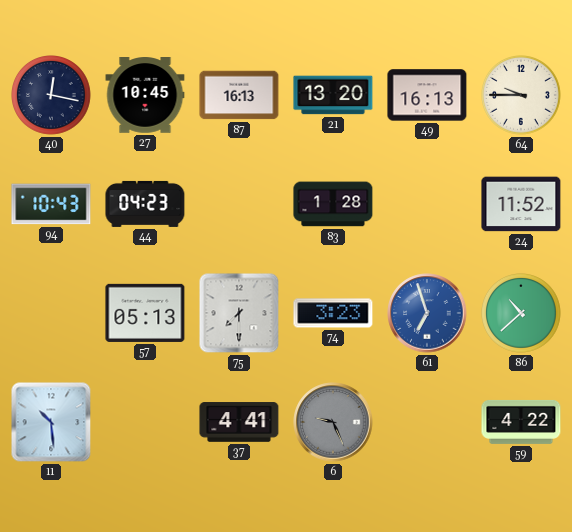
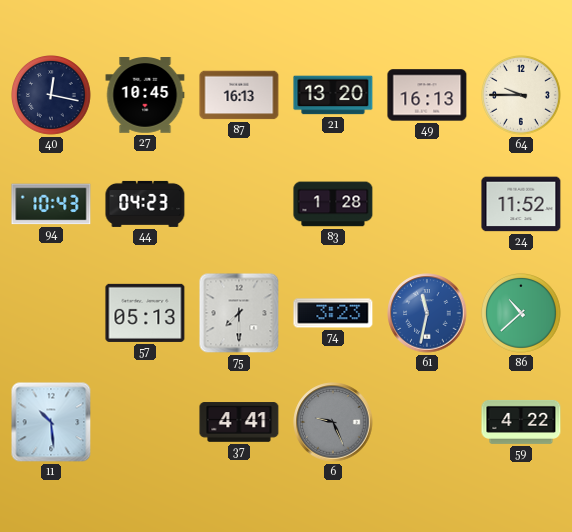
61: 6:57 -> 11:32 (427, 313)
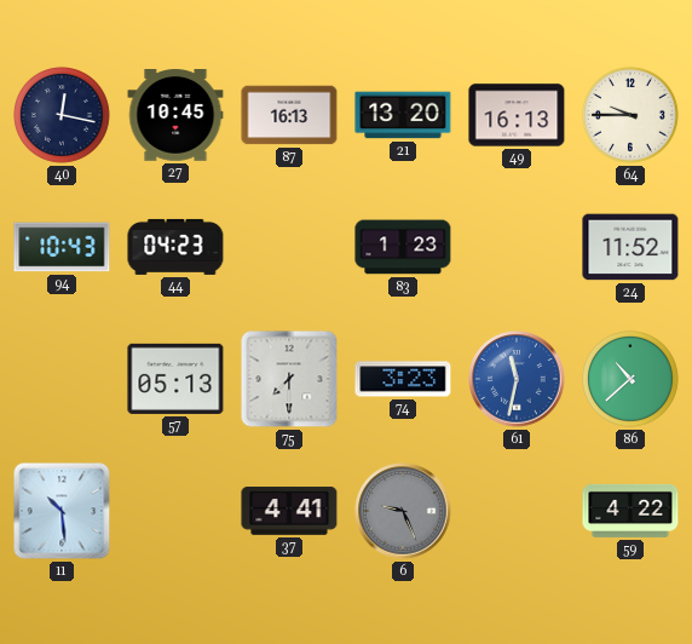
83: 1:28 -> 1:23 (403, 247)
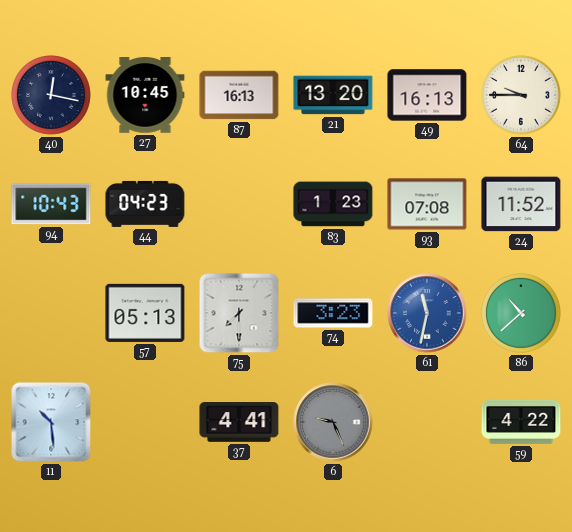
93: none -> 07:08 (427, 204)
